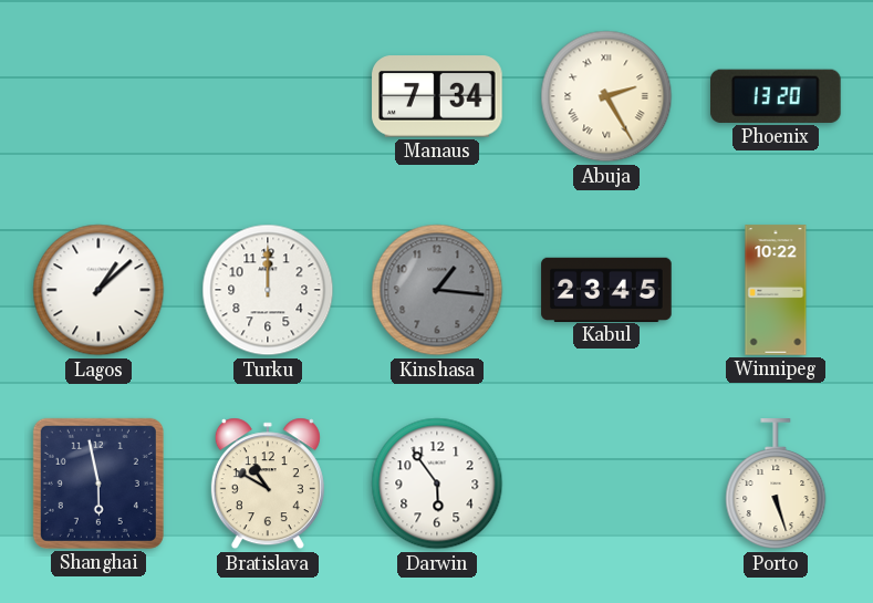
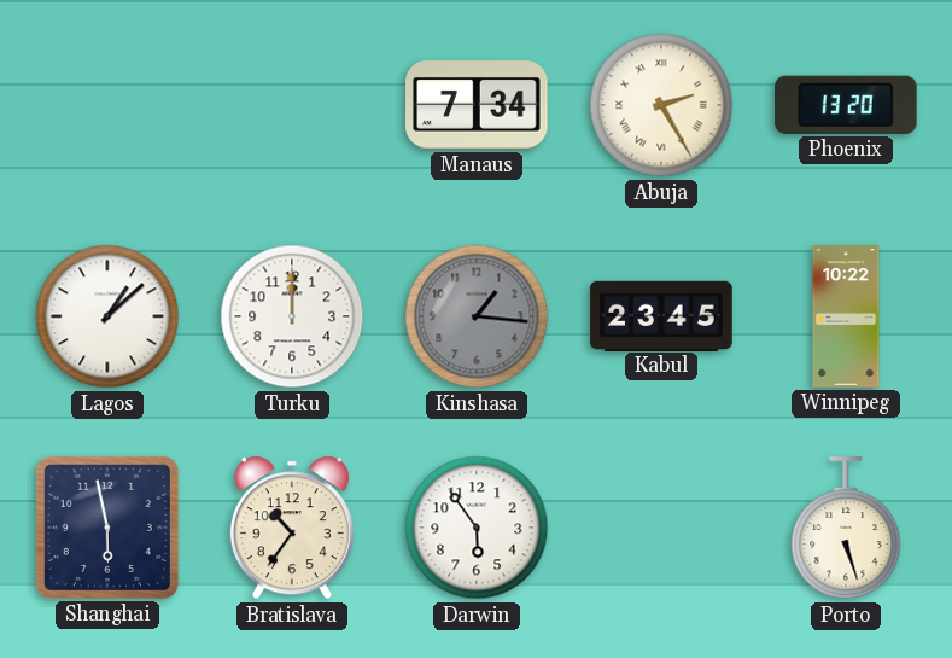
Bratislava: 10:50 -> 10:36 (292, 528)
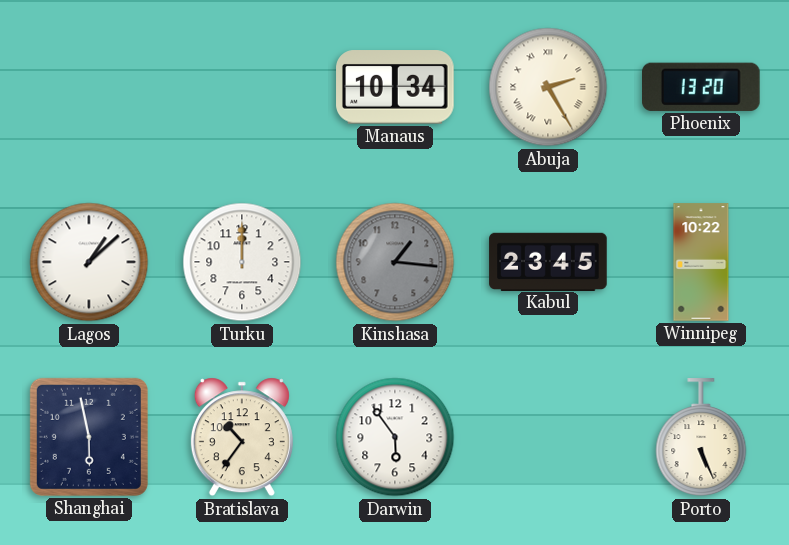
Manaus: 7:34 -> 10:34 (395, 87)
Porto: 5:27 -> 5:26 (701, 438)
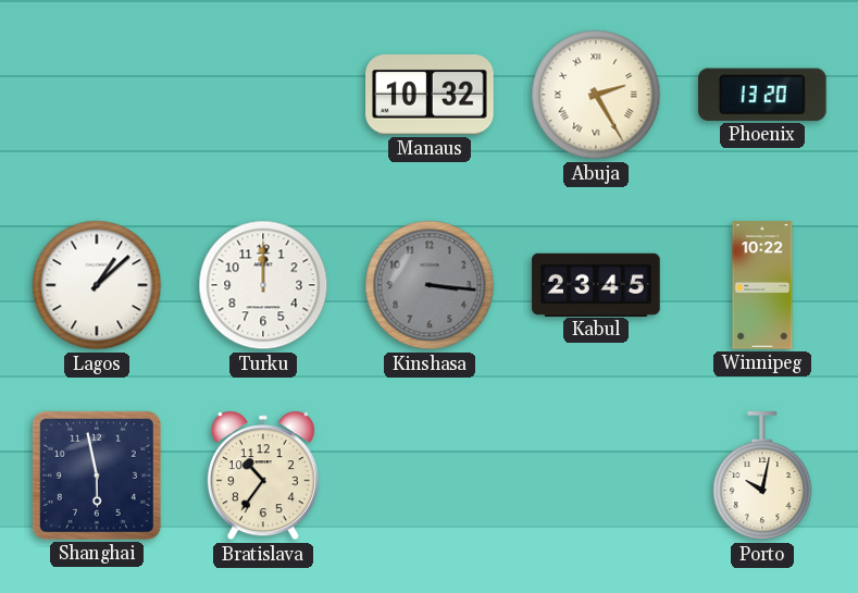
Manaus: 10:34 -> 10:32 (430, 95)
Kinshasa: 1:16 -> 3:16 (430, 285)
Darwin: 5:54 -> none (395, 437)
Porto: 5:26 -> 10:02 (762, 477)
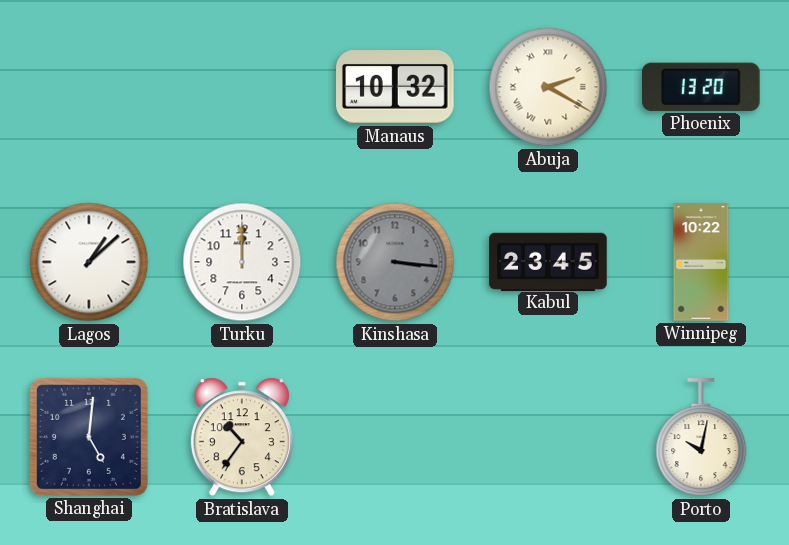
Abuja: 2:25 -> 2:20 (548, 87)
Shanghai: 5:58 -> 5:01 (89, 437)
